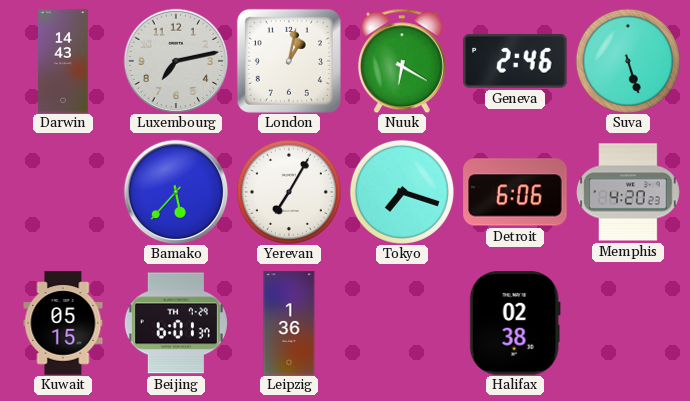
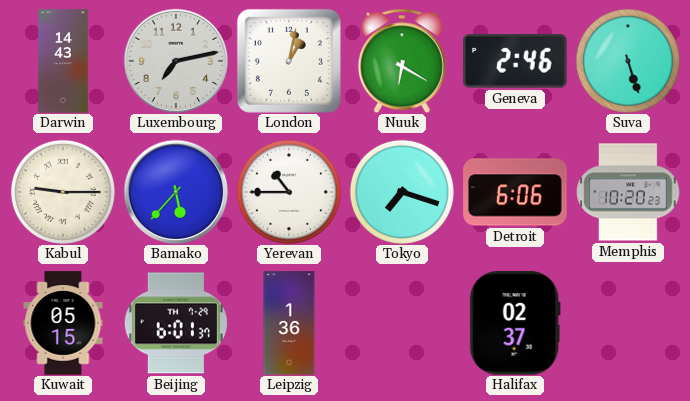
Kabul: none -> 9:15 (63, 192)
Yerevan: 7:05 -> 10:45 (289, 192)
Memphis: 4:20 -> 10:20 (628, 192)
Halifax: 02:38 -> 02:37 (515, 323)
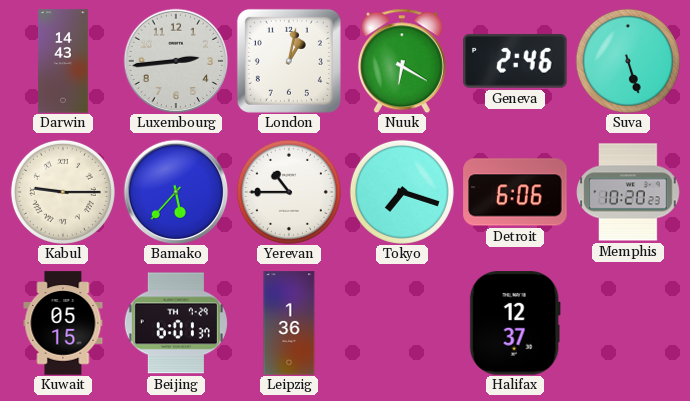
Luxembourg: 7:13 -> 2:44 (176, 61)
Halifax: 02:37 -> 12:37 (515, 323)
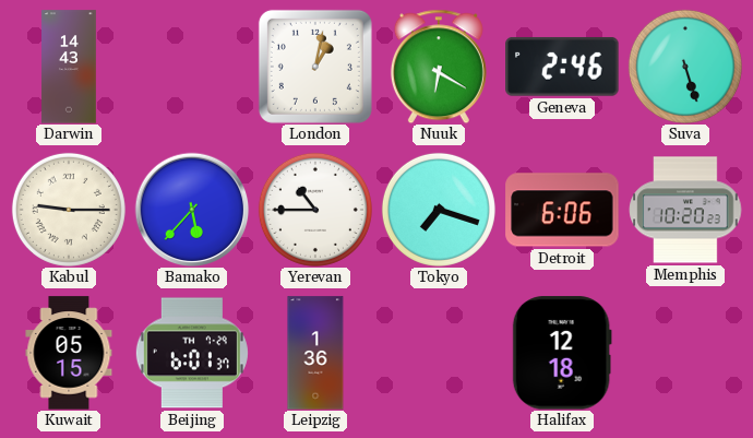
Luxembourg: 2:44 -> none (176, 61)
Halifax: 12:37 -> 12:18 (562, 353)
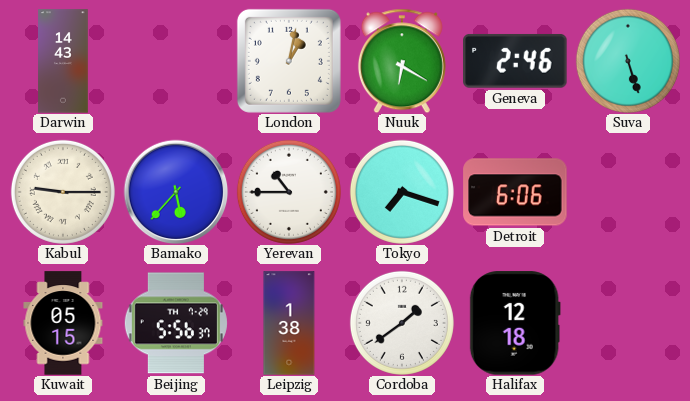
Memphis: 10:20 -> none (685, 210)
Beijing: 6:01 -> 5:56 (176, 323)
Leipzig: 1:36 -> 1:38 (289, 323)
Cordoba: none -> 1:39 (402, 323)
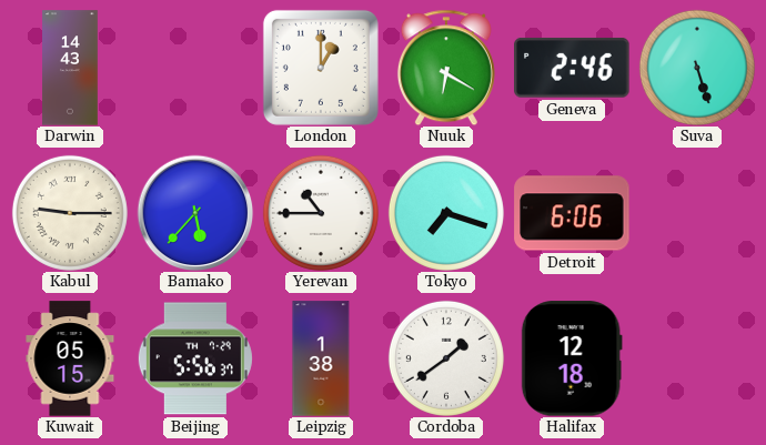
London: 1:02 -> 1:00 (321, 68)
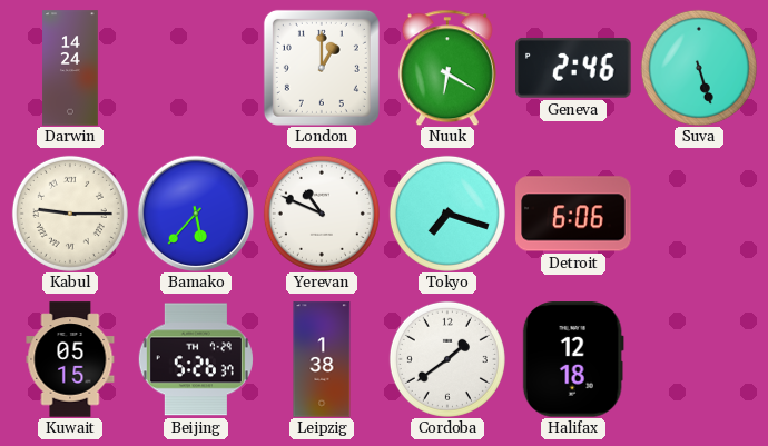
Darwin: 14:43 -> 14:24 (70, 68)
Yerevan: 10:45 -> 10:49 (322, 214)
Beijing: 5:56 -> 5:26 (196, 359)
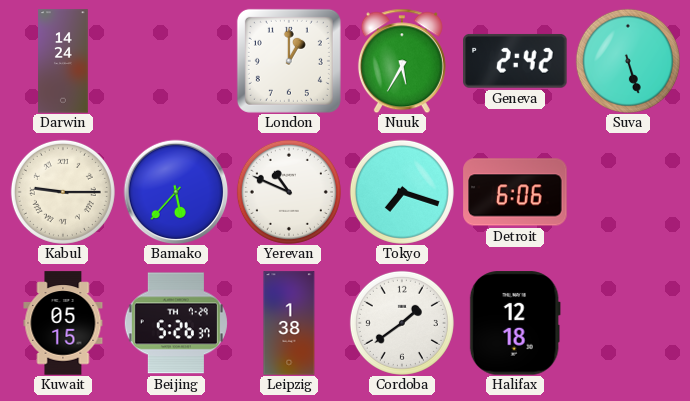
Nuuk: 6:20 -> 5:35 (402, 61)
Geneva: 2:46 -> 2:42 (515, 61)
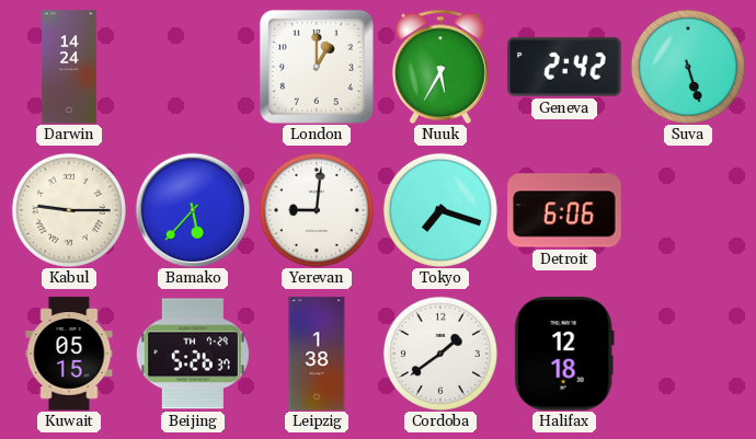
Yerevan: 10:49 -> 9:01 (317, 210)
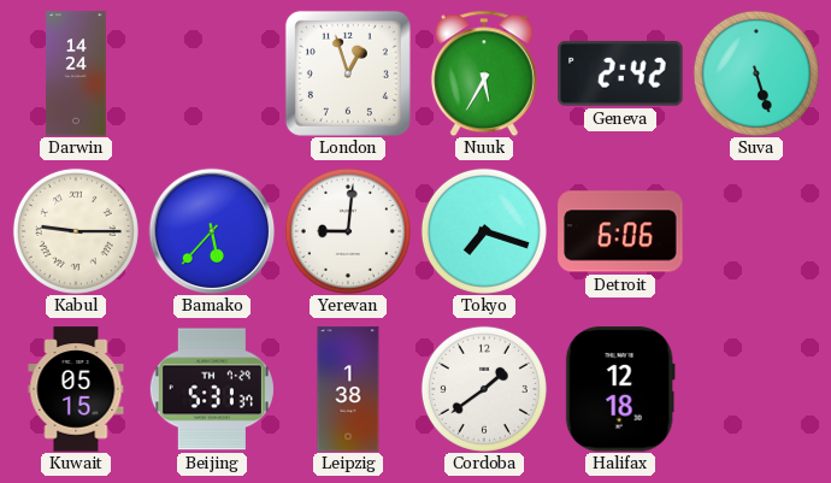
London: 1:00 -> 12:57 (348, 73)
Beijing: 5:26 -> 5:31 (212, 389)
